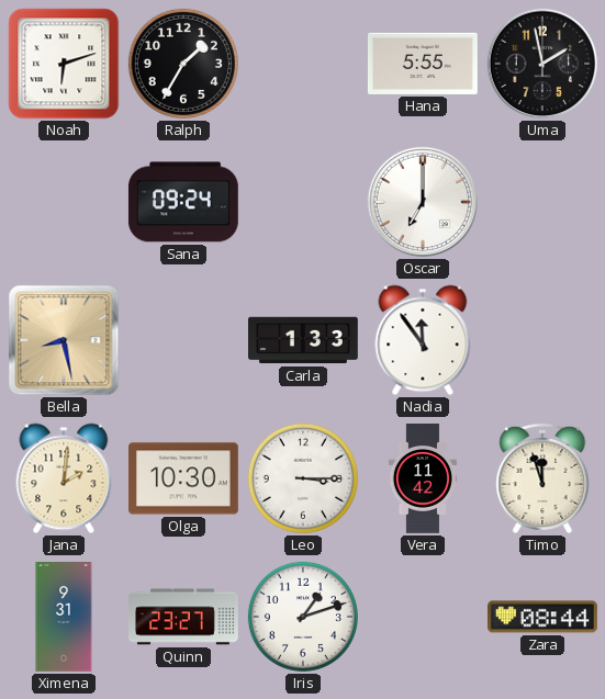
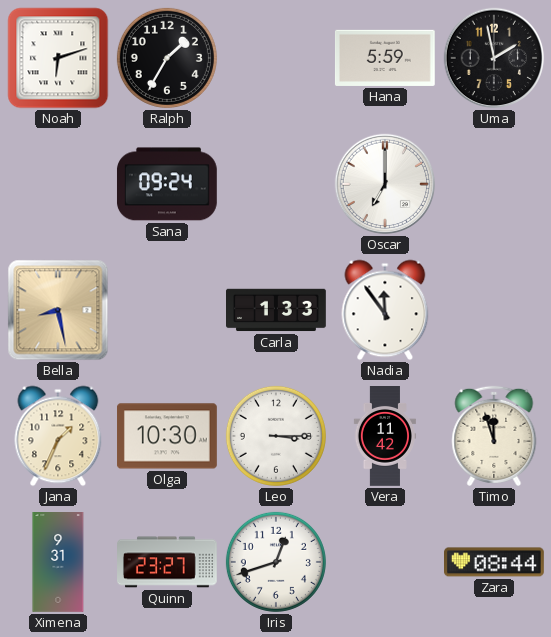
Hana: 5:55 -> 5:59 (385, 58)
Jana: 2:01 -> 1:34 (58, 436)
Iris: 1:12 -> 12:42 (276, 562)
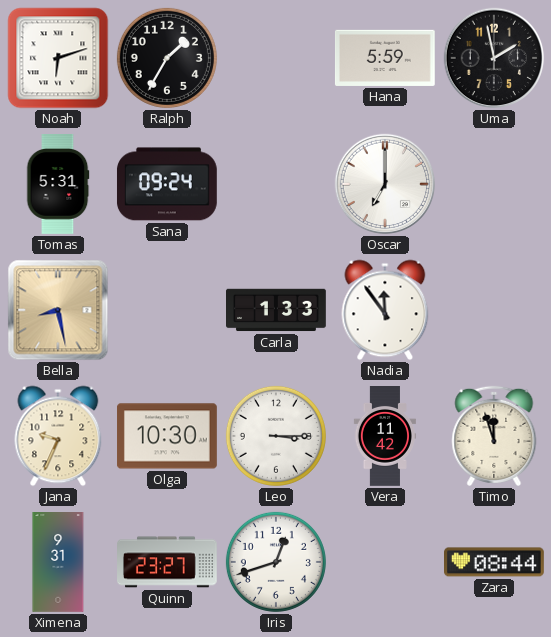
Tomas: none -> 5:31 (58, 185)
Jana: 1:34 -> 9:34 (58, 436)
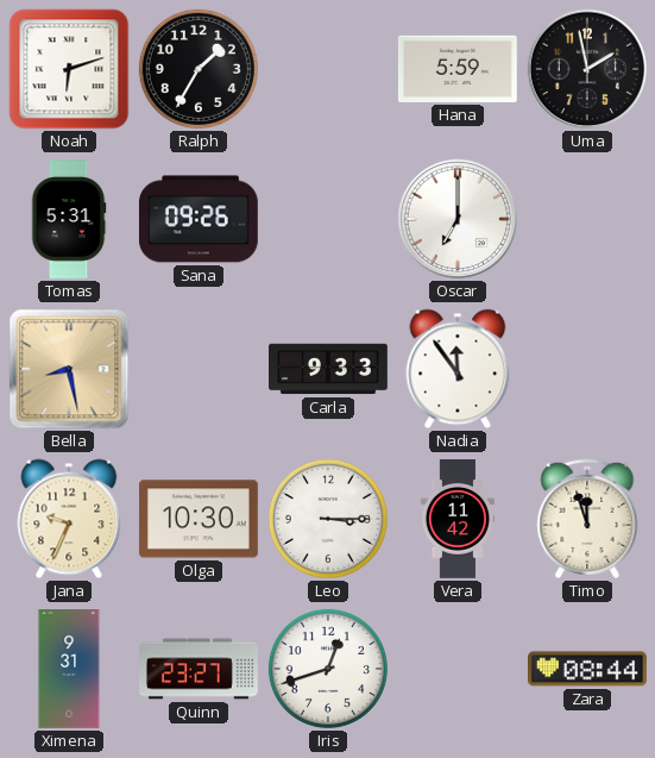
Sana: 09:24 -> 09:26 (199, 219)
Carla: 1:33 -> 9:33 (329, 369)
